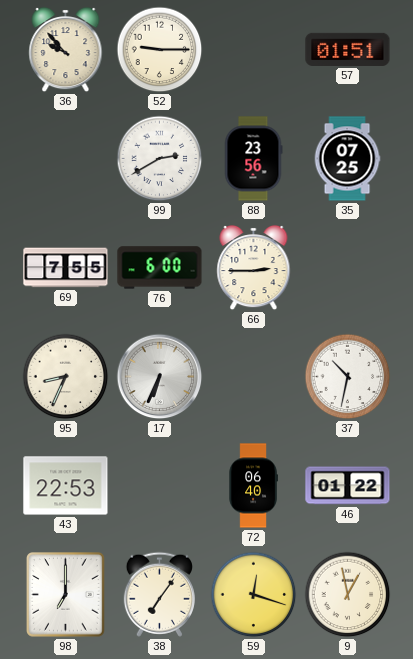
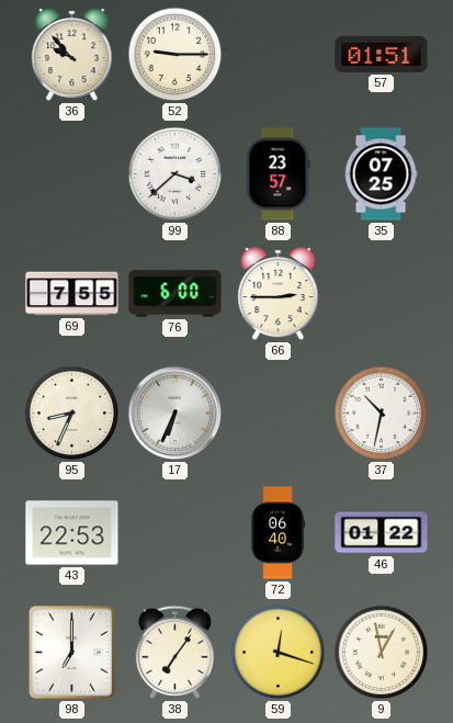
99: 2:40 -> 3:38 (175, 174)
88: 23:56 -> 23:57 (278, 174)
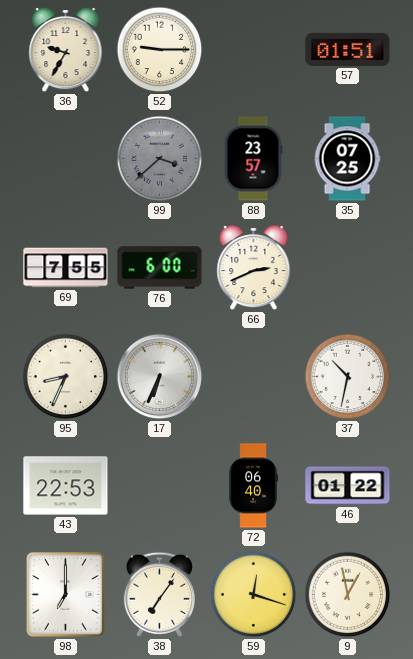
36: 9:53 -> 9:35 (66, 50)
99 dial: white -> grey (160, 159)
66: 2:45 -> 2:41 (254, 268)
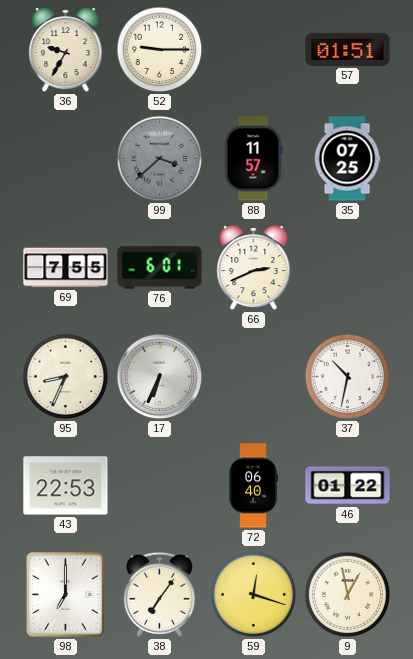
88: 23:57 -> 11:57 (253, 159)
76: 6:00 -> 6:01 (160, 268)
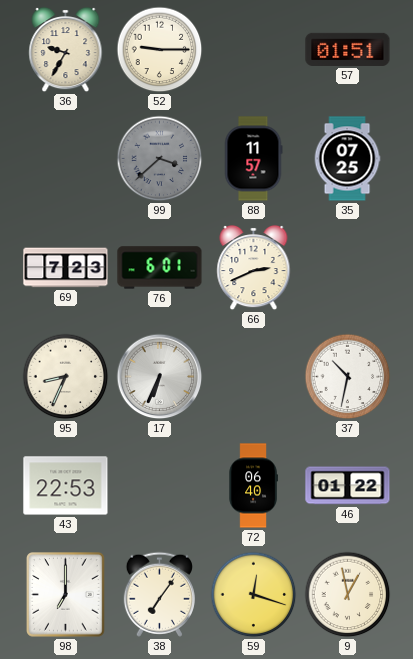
69: 7:55 -> 7:23 (66, 268)
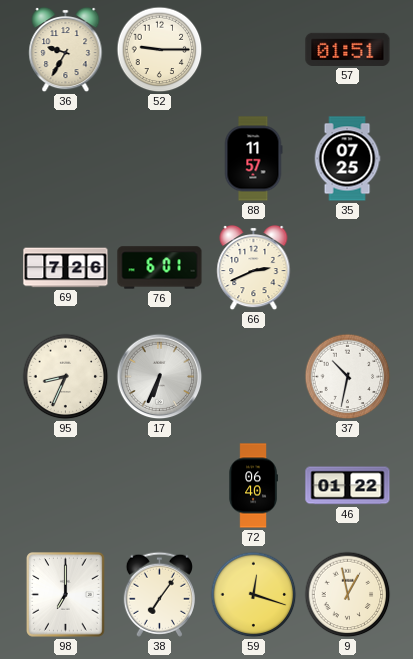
99: 3:38 -> none (160, 159)
69: 7:23 -> 7:26 (66, 268)
43: 22:53 -> none (66, 486)
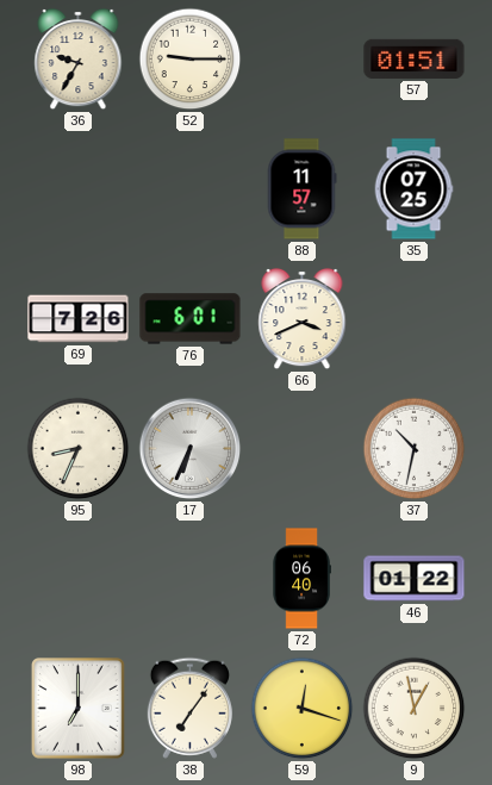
66: 2:41 -> 3:41 (303, 319)
